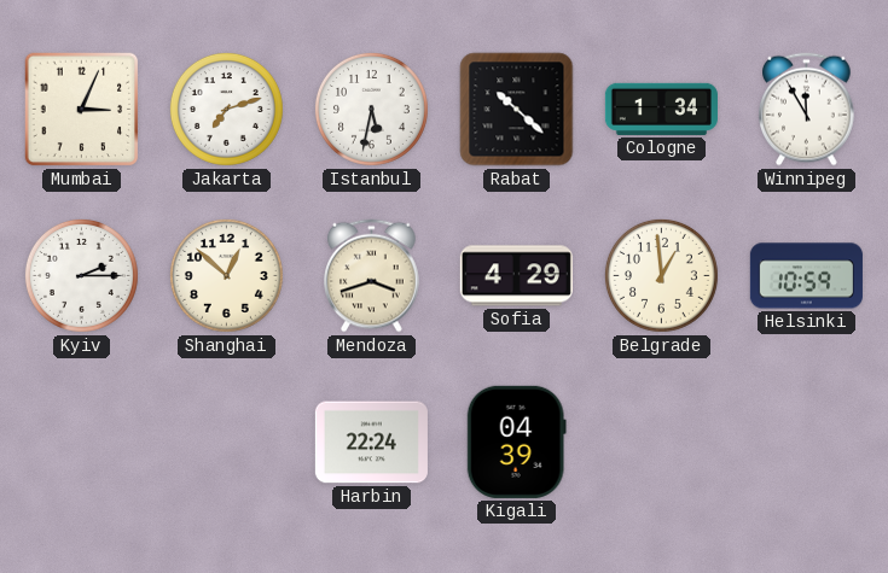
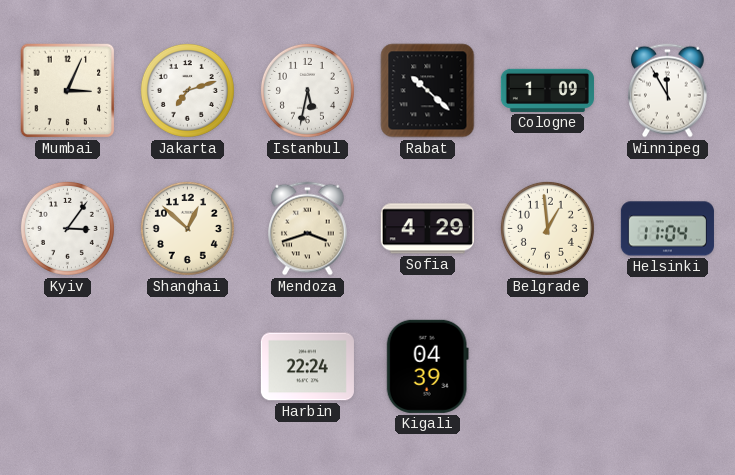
Cologne: 1:34 -> 1:09 (547, 90)
Kyiv: 2:15 -> 3:06 (67, 228)
Helsinki: 10:59 -> 11:04 (667, 229)
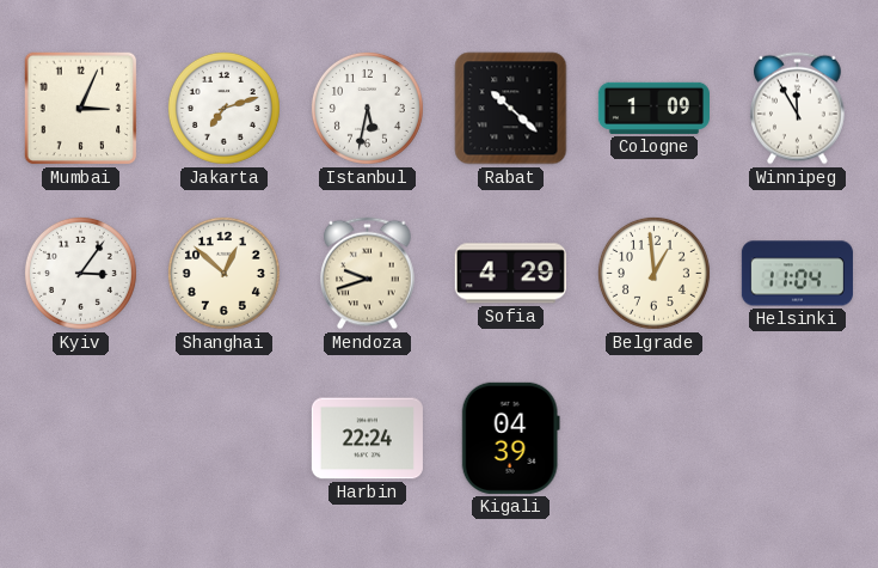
Mendoza: 3:42 -> 9:42 (368, 274)
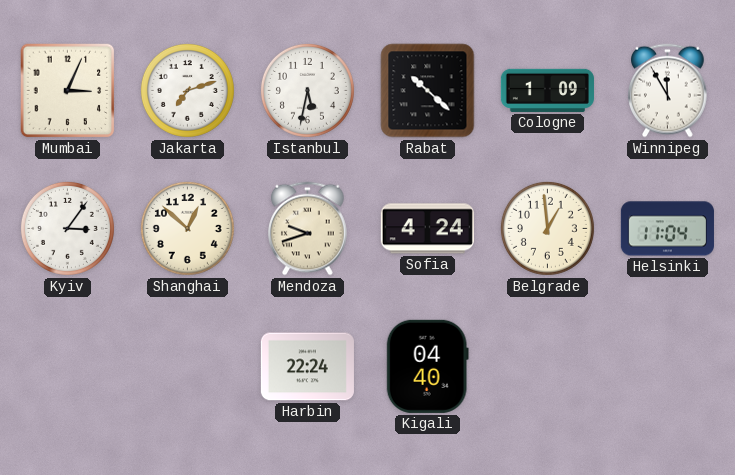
Sofia: 4:29 -> 4:24 (427, 229)
Kigali: 04:39 -> 04:40 (427, 366)
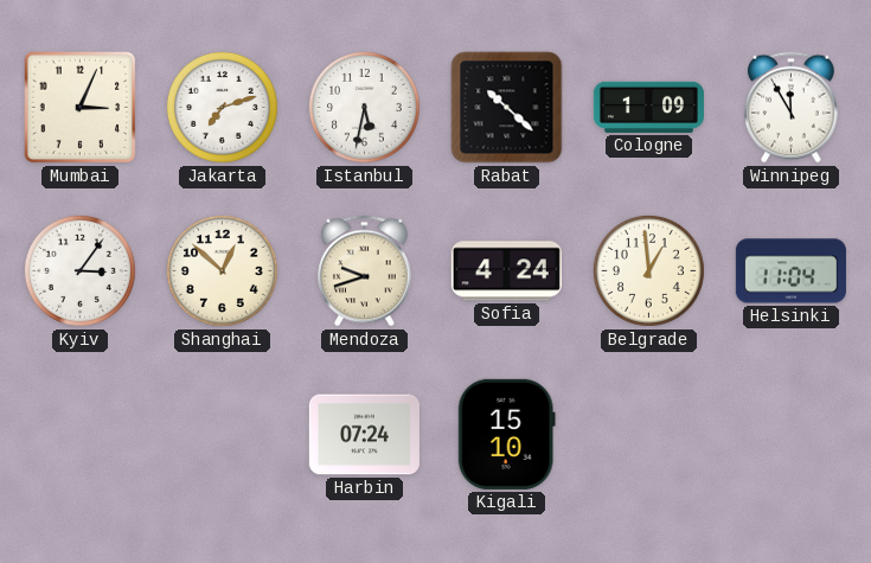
Harbin: 22:24 -> 07:24 (364, 435)
Kigali: 04:40 -> 15:10 (506, 434)
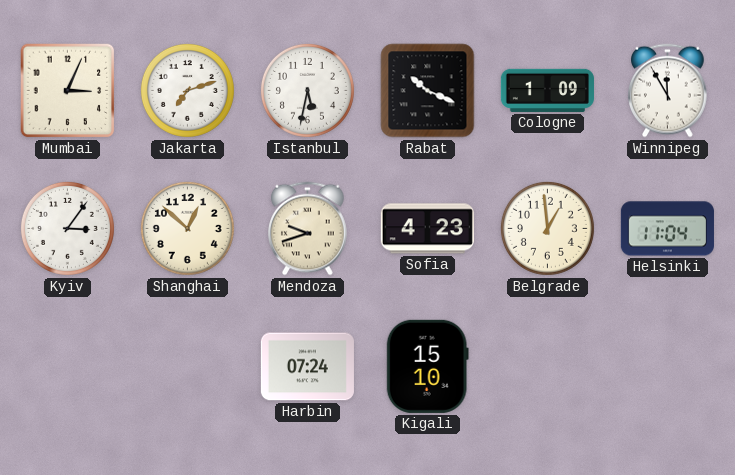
Rabat: 10:22 -> 10:19 (428, 91)
Sofia: 4:24 -> 4:23 (427, 229)
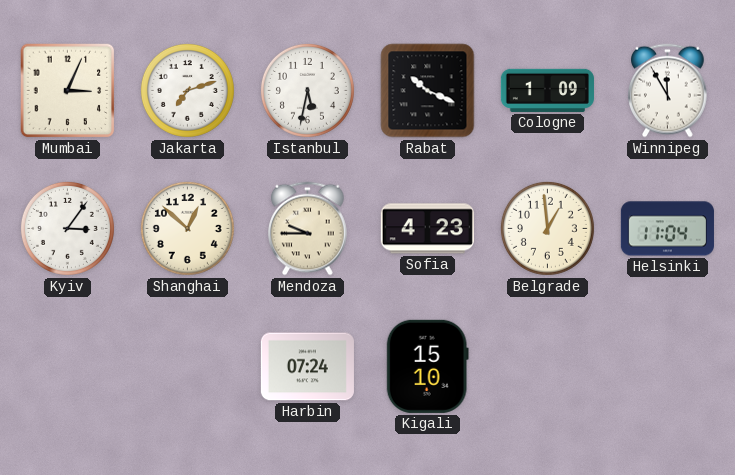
Mendoza: 9:42 -> 9:45 (308, 229)
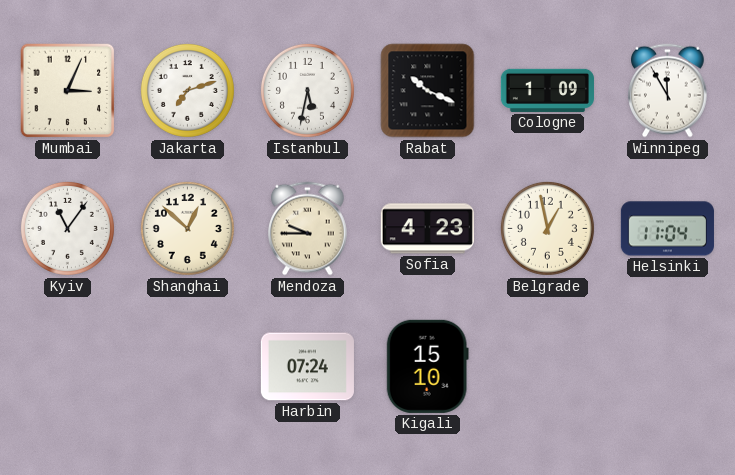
Kyiv: 3:06 -> 11:06 (67, 228)
Belgrade: 12:59 -> 12:58 (547, 228)
